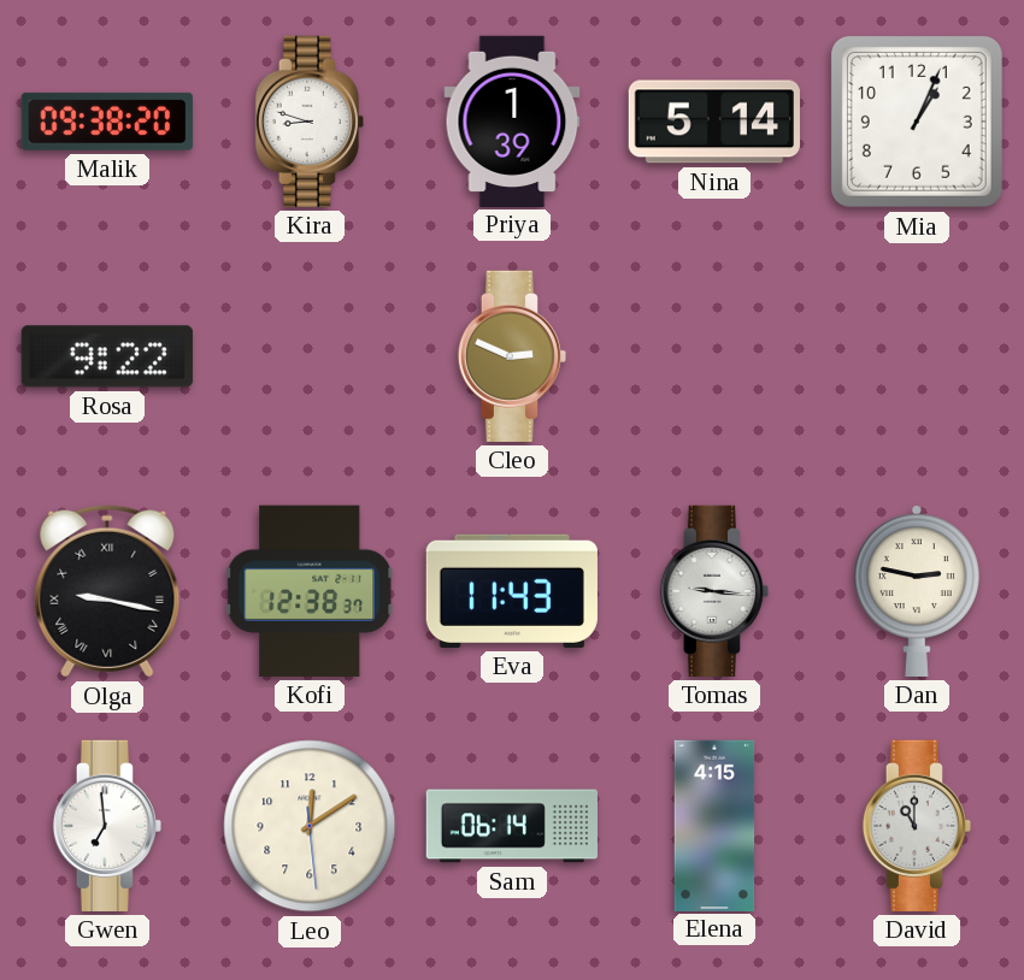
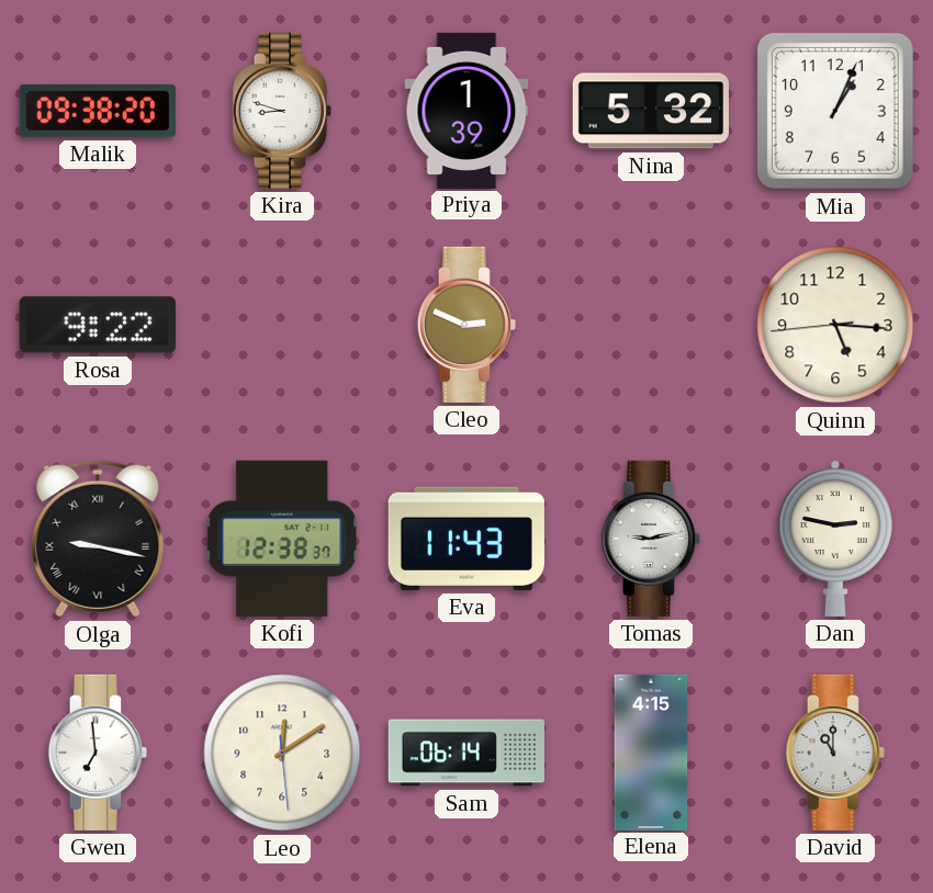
Nina: 5:14 -> 5:32 (651, 111)
Quinn: none -> 5:15 (835, 325)
Tomas: 9:16 -> 9:13 (650, 539)
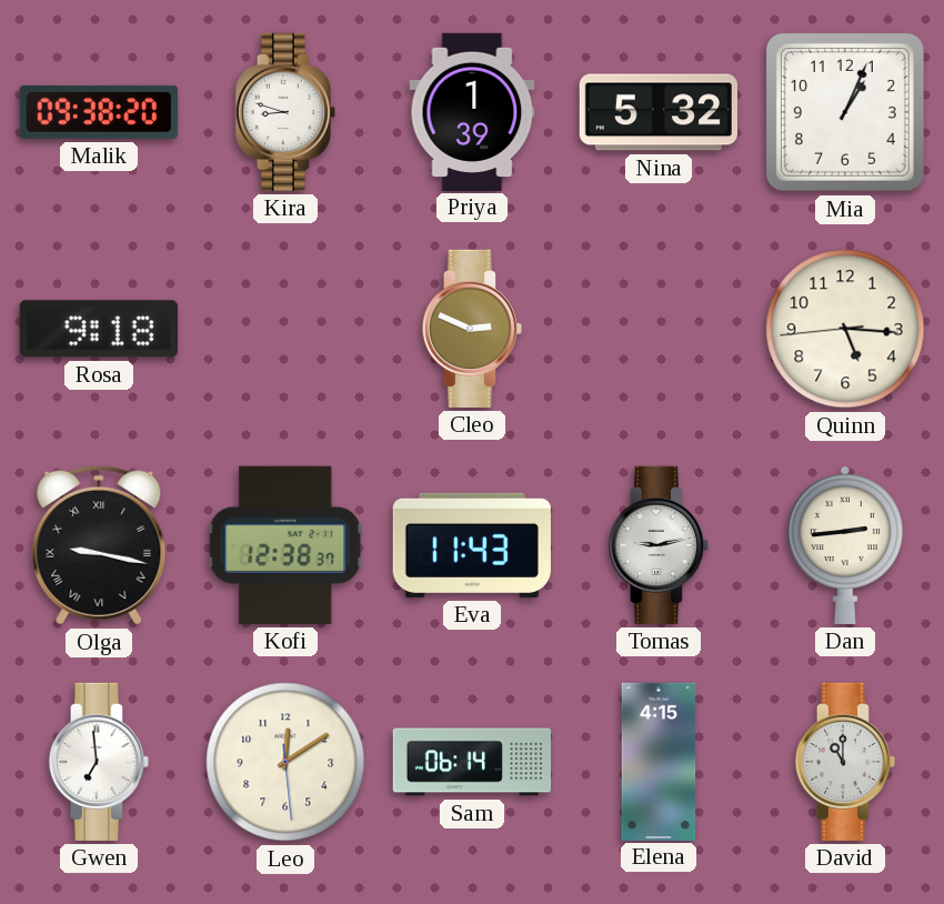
Rosa: 9:22 -> 9:18 (99, 329)
Dan: 2:47 -> 2:44 (845, 545)
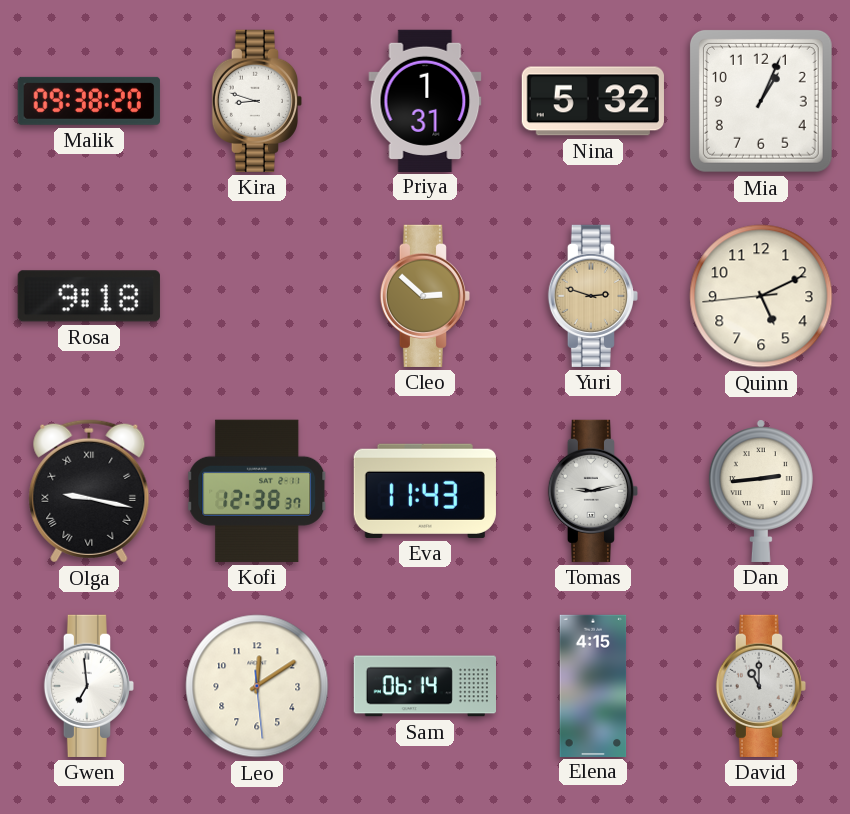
Priya: 1:39 -> 1:31 (425, 100)
Cleo: 2:49 -> 2:52 (424, 296)
Yuri: none -> 2:48 (592, 296)
Quinn: 5:15 -> 5:10 (761, 296)
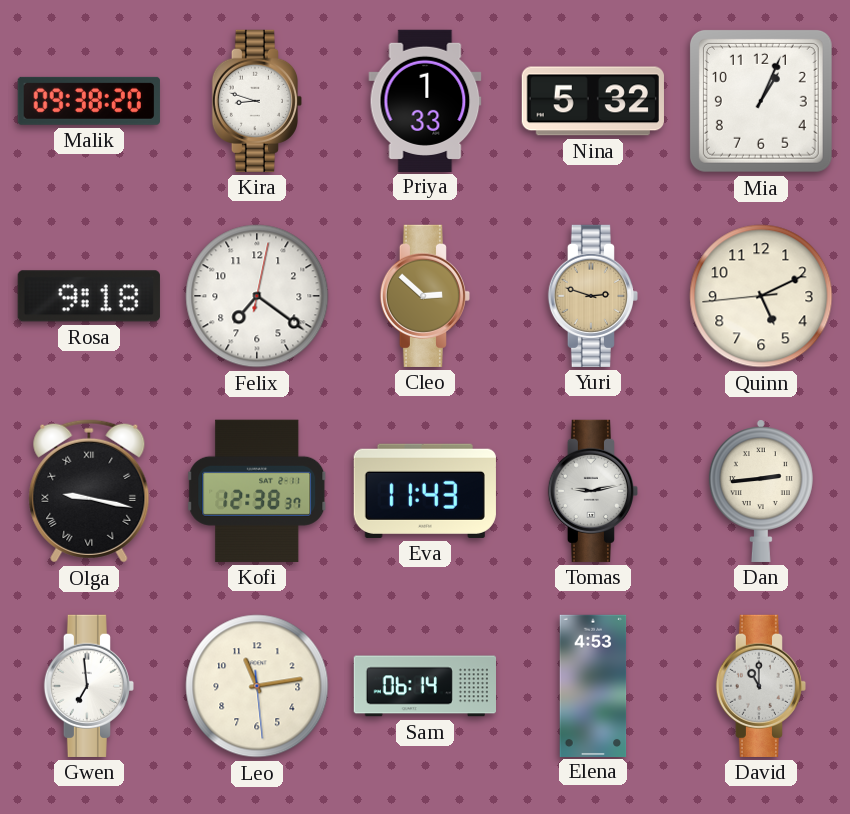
Priya: 1:31 -> 1:33 (425, 100)
Felix: none -> 7:21 (257, 296)
Leo: 12:09 -> 11:13 (257, 686)
Elena: 4:15 -> 4:53 (593, 685)
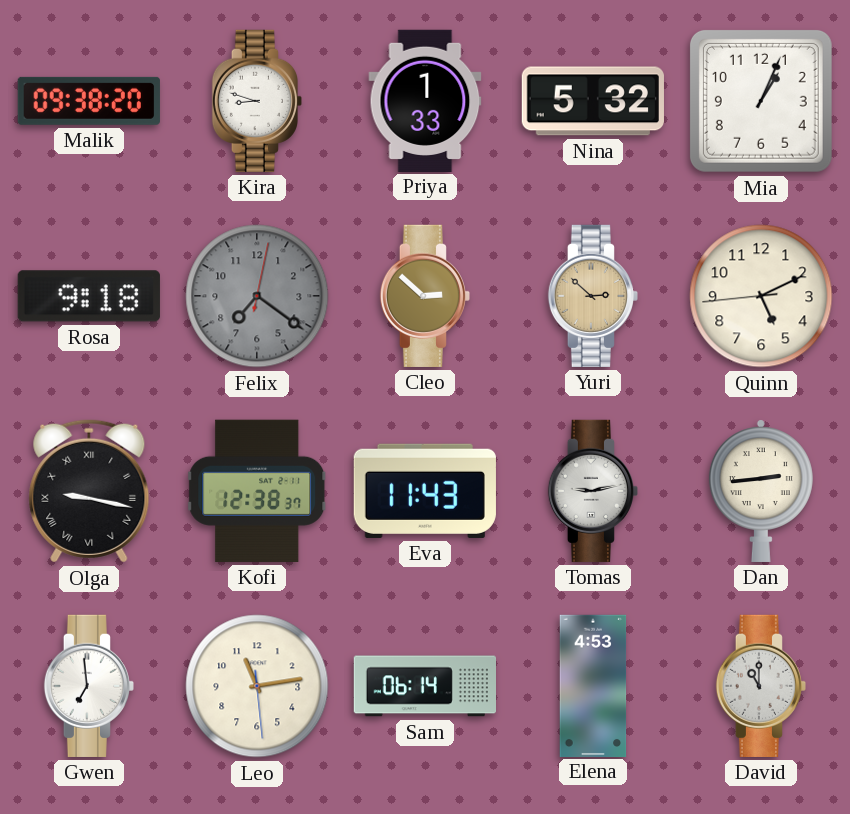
Felix dial: white -> grey (257, 296)
Yuri: 2:48 -> 2:52 (592, 296)
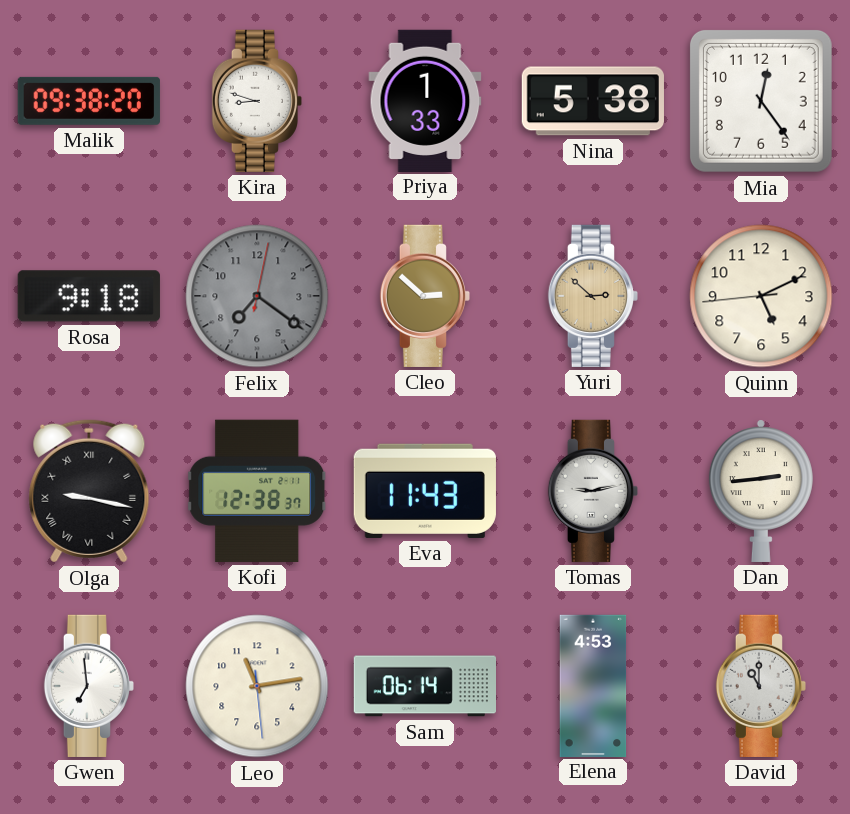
Nina: 5:32 -> 5:38 (593, 101)
Mia: 1:04 -> 12:24 (761, 101)
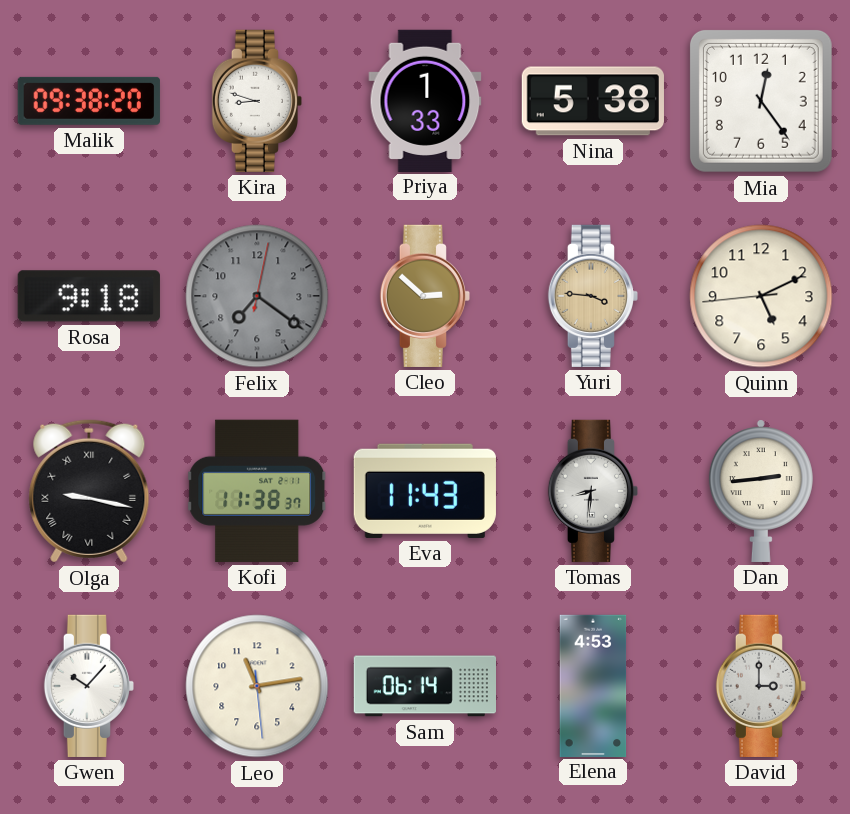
Yuri: 2:52 -> 3:46 (592, 296)
Kofi: 12:38 -> 11:38 (258, 491)
Tomas: 9:13 -> 8:31 (592, 491)
Gwen: 6:59 -> 10:07 (88, 686)
David: 11:00 -> 3:00 (760, 686)
